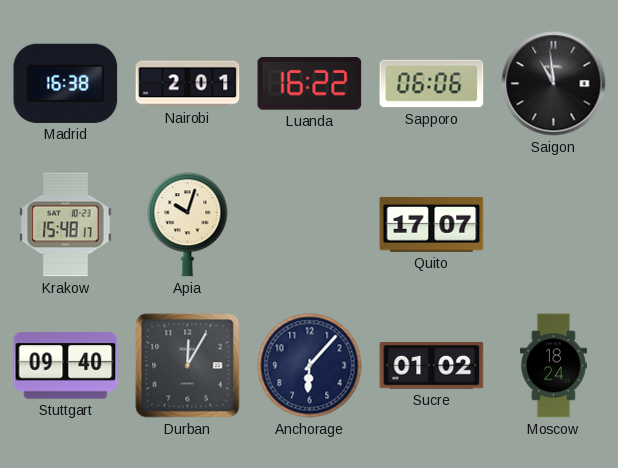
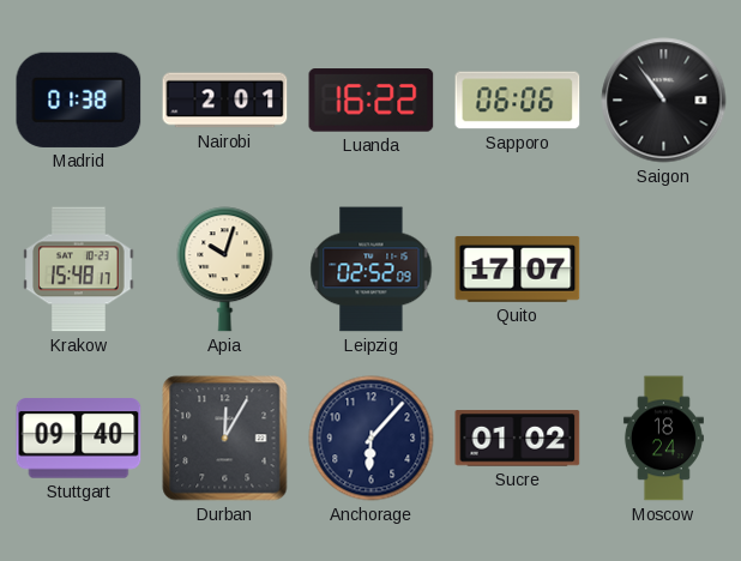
Madrid: 16:38 -> 01:38 (79, 99)
Saigon: 10:59 -> 10:54 (664, 101)
Leipzig: none -> 02:52 (372, 270)
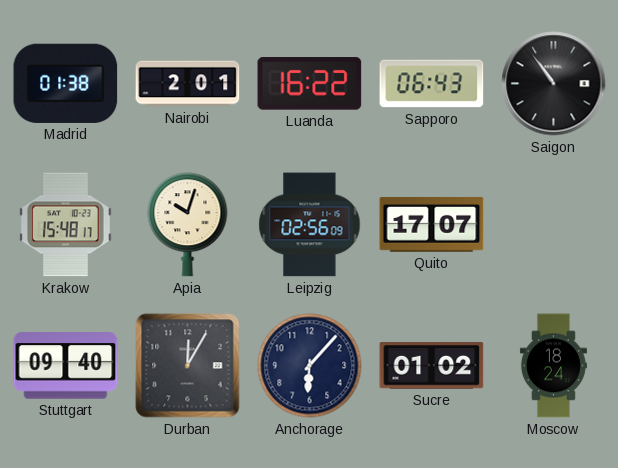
Sapporo: 06:06 -> 06:43 (432, 84)
Leipzig: 02:52 -> 02:56 (310, 225)
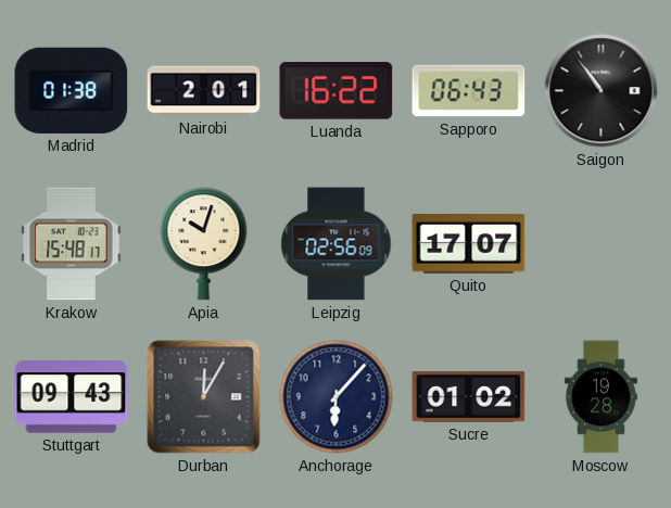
Stuttgart: 09:40 -> 09:43 (72, 397)
Moscow: 18:24 -> 19:28 (600, 397)
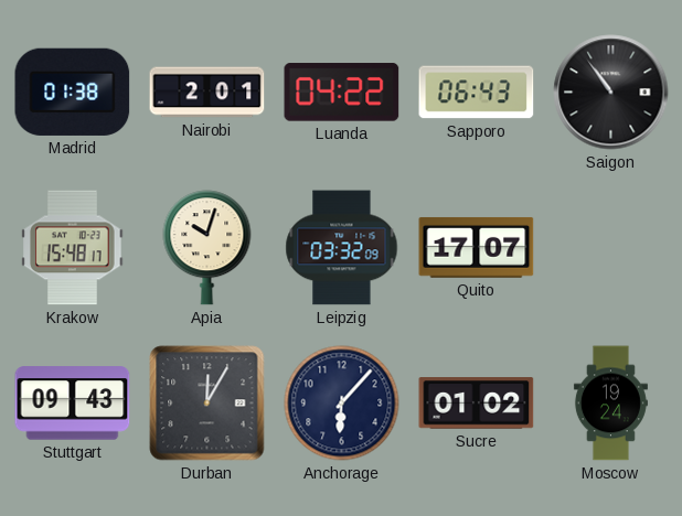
Luanda: 16:22 -> 04:22 (342, 93)
Leipzig: 02:56 -> 03:32 (342, 248)
Moscow: 19:28 -> 19:24 (610, 404)
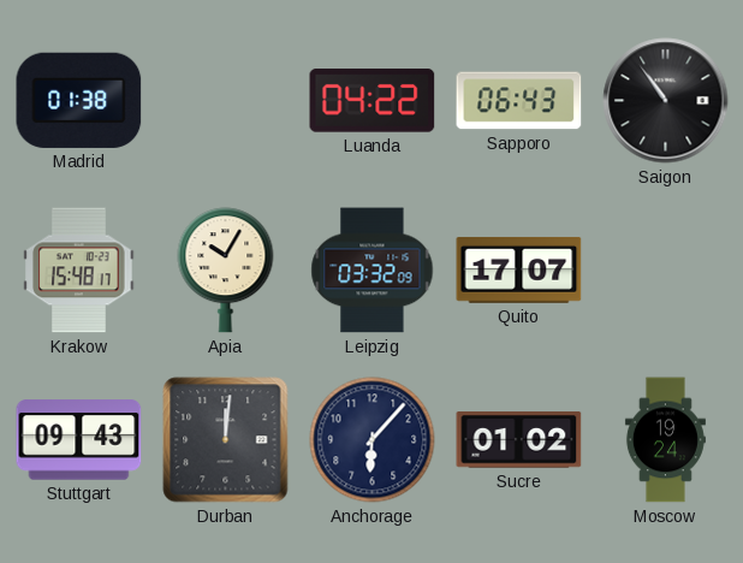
Nairobi: 2:01 -> none (207, 93)
Apia: 10:03 -> 10:05 (226, 271)
Durban: 12:05 -> 12:01 (226, 440)
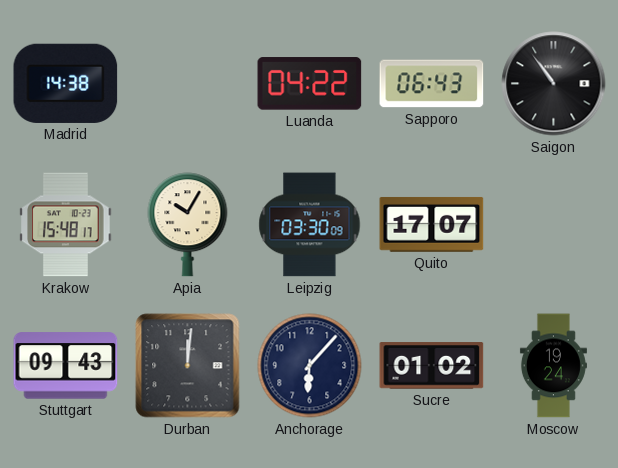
Madrid: 01:38 -> 14:38 (66, 83)
Leipzig: 03:32 -> 03:30 (310, 225)
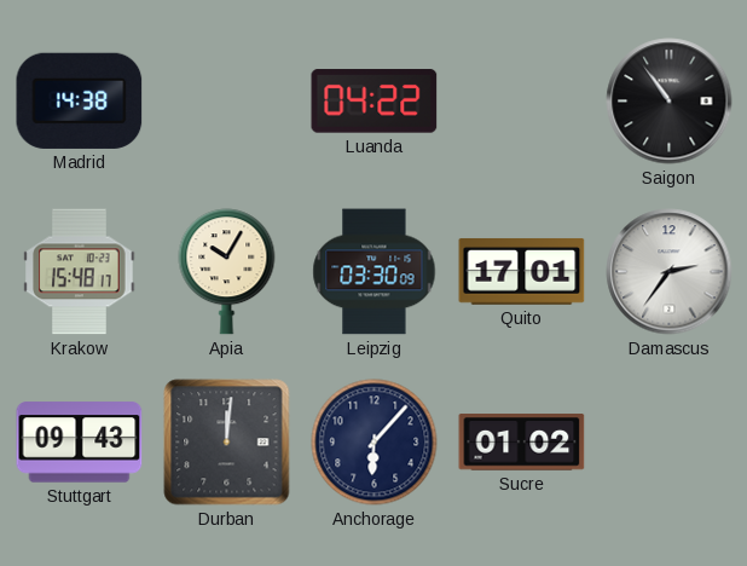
Sapporo: 06:43 -> none (432, 84)
Quito: 17:07 -> 17:01 (522, 272)
Damascus: none -> 2:36 (670, 272)
Moscow: 19:24 -> none (553, 366)
